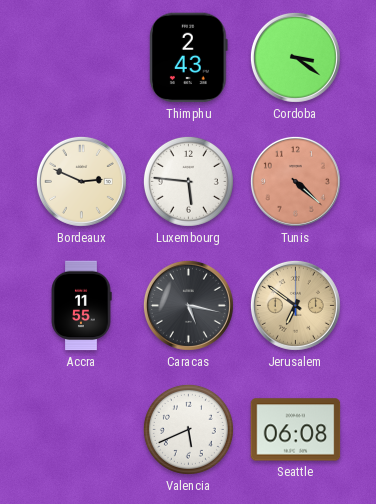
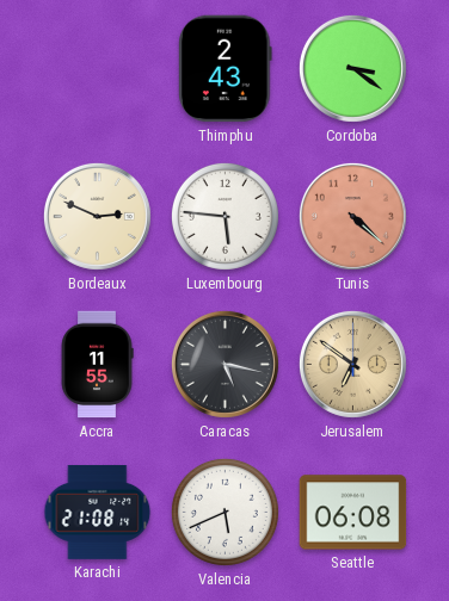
Karachi: none -> 21:08 (98, 512)
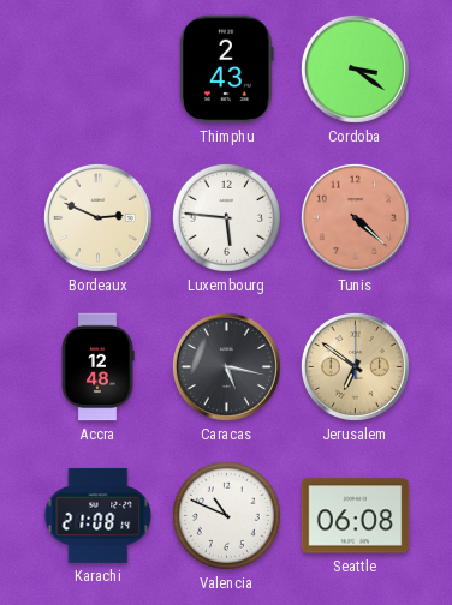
Accra: 11:55 -> 12:48 (97, 367)
Valencia: 5:41 -> 10:49 (226, 515)
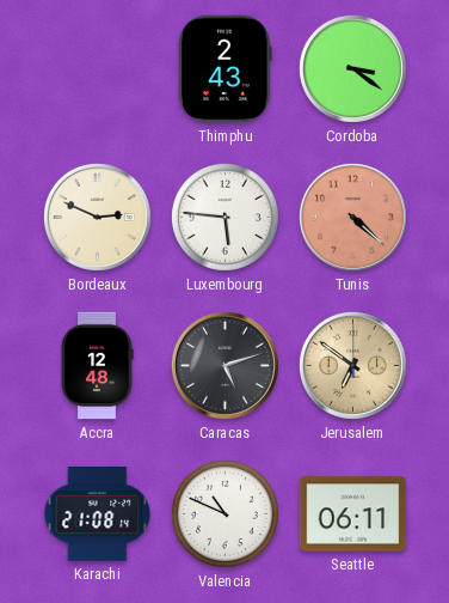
Caracas: 5:17 -> 5:12 (224, 365)
Seattle: 06:08 -> 06:11 (353, 514)
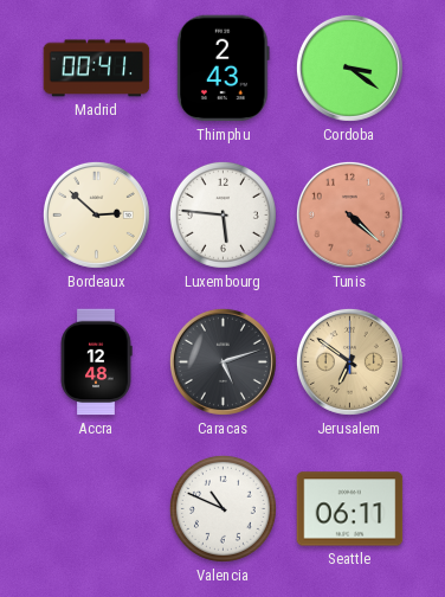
Madrid: none -> 00:41 (97, 69)
Bordeaux: 2:49 -> 2:52 (96, 214)
Karachi: 21:08 -> none (98, 513)
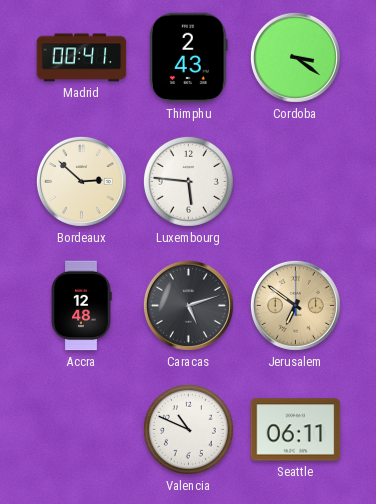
Tunis: 4:22 -> none (349, 214)
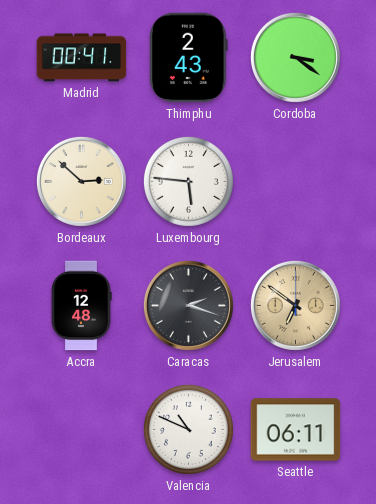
Caracas: 5:12 -> 2:18 (188, 305)
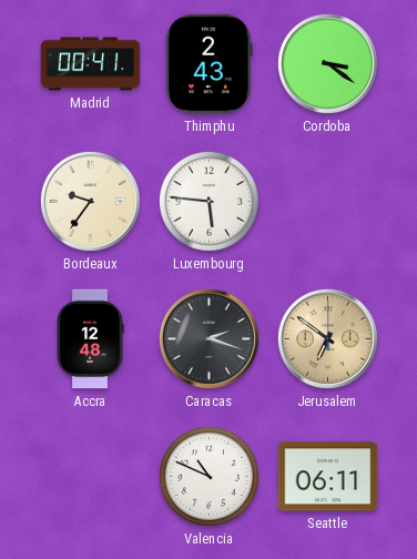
Bordeaux: 2:52 -> 9:36 (90, 201)
